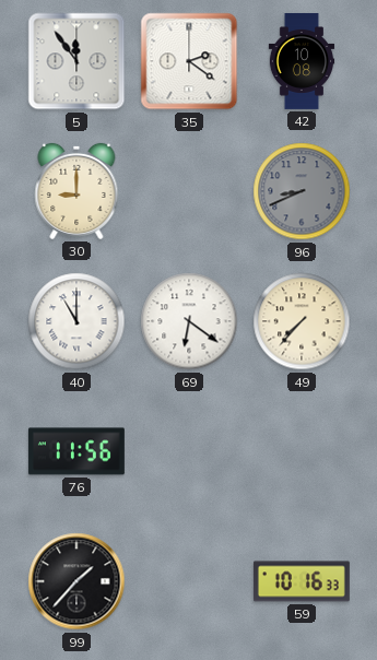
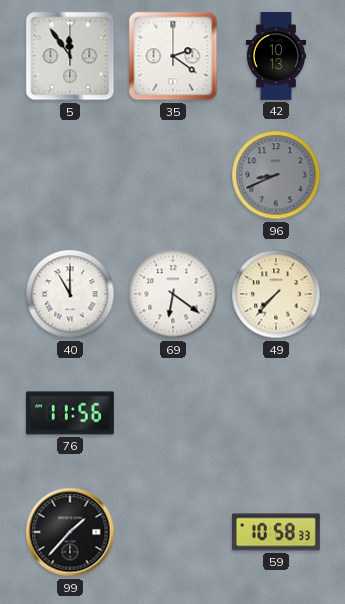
42: 10:08 -> 10:13 (276, 56)
30: 9:00 -> none (76, 191)
59: 10:16 -> 10:58 (276, 532)
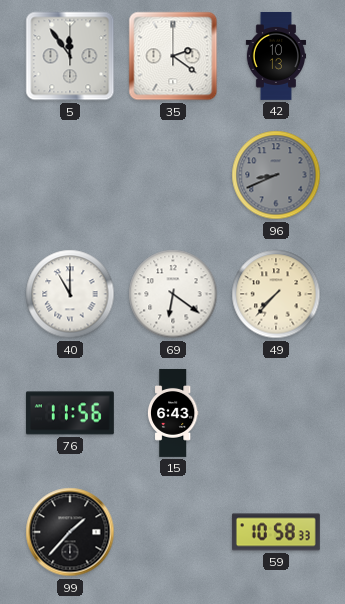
15: none -> 6:43 (173, 413)
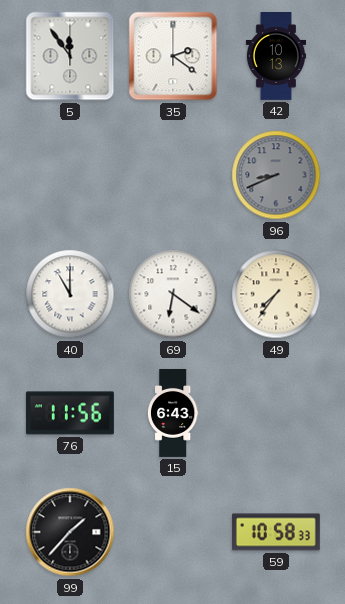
49: 7:37 -> 7:36 (276, 294)
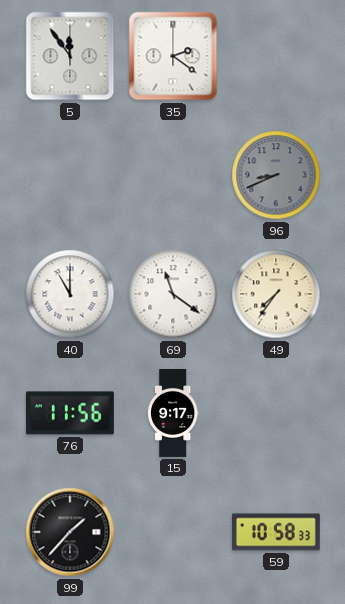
42: 10:13 -> none (276, 56)
69: 6:21 -> 11:21 (173, 294)
15: 6:43 -> 9:17 (173, 413)
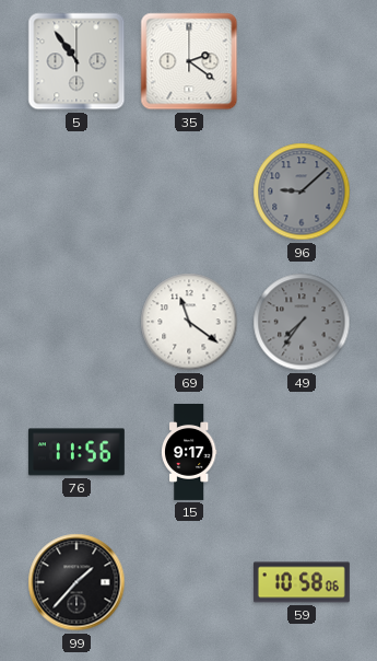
5: 11:54 -> 10:54 (76, 61)
96: 8:41 -> 9:08 (302, 192)
40: 11:00 -> none (70, 294)
49 dial: cream -> grey (302, 322)
59: 10:58:33 -> 10:58:06 (302, 582)
